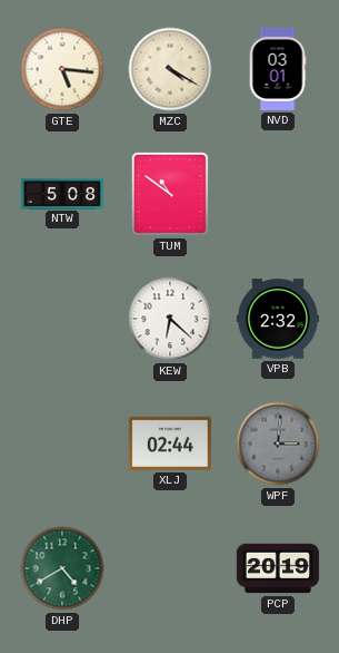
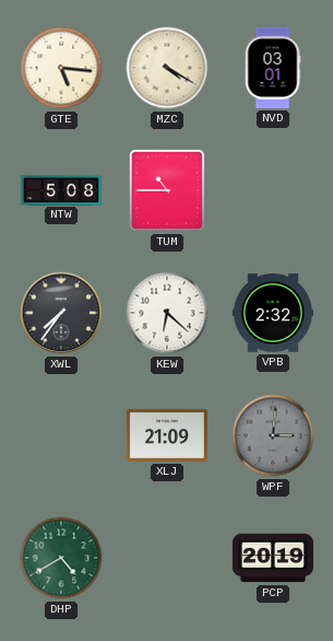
TUM: 10:51 -> 10:45 (167, 190)
XWL: none -> 7:36 (61, 313)
XLJ: 02:44 -> 21:09 (167, 435)
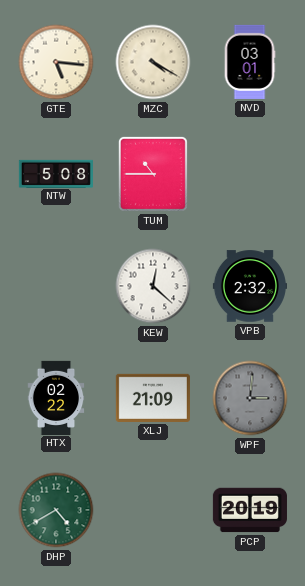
XWL: 7:36 -> none (61, 313)
KEW: 6:22 -> 12:22 (153, 286)
HTX: none -> 02:22 (56, 397)
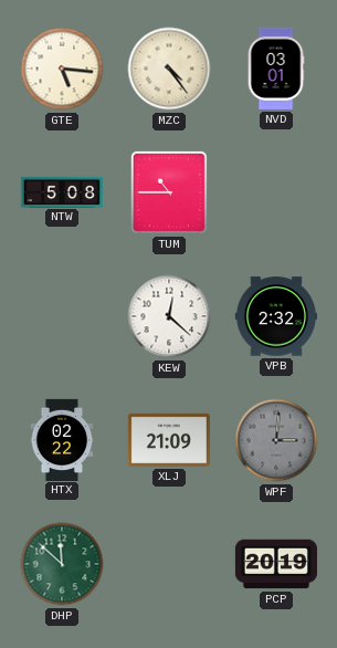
MZC: 4:20 -> 4:24 (169, 69)
DHP: 4:40 -> 11:52 (62, 564)
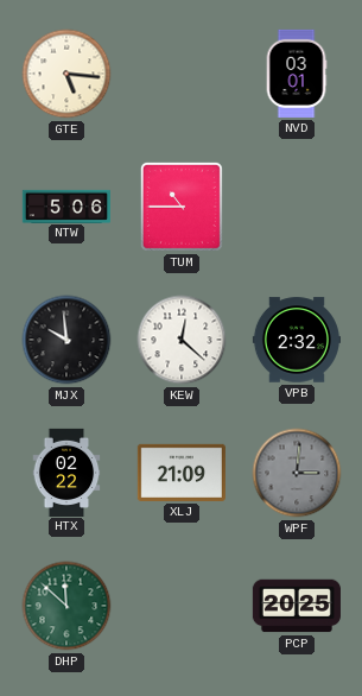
MZC: 4:24 -> none (169, 69)
NTW: 5:08 -> 5:06 (66, 205)
MJX: none -> 9:59 (66, 340)
PCP: 20:19 -> 20:25 (297, 606)
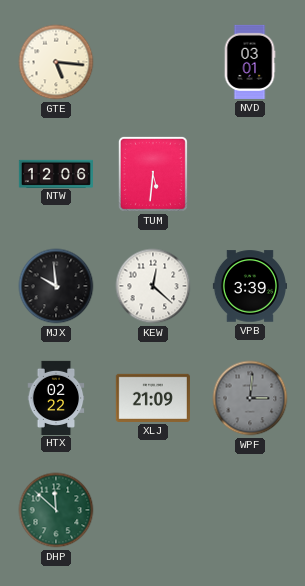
NTW: 5:06 -> 12:06 (56, 173)
TUM: 10:45 -> 5:31 (153, 174)
VPB: 2:32 -> 3:39 (250, 286)
PCP: 20:25 -> none (297, 606)
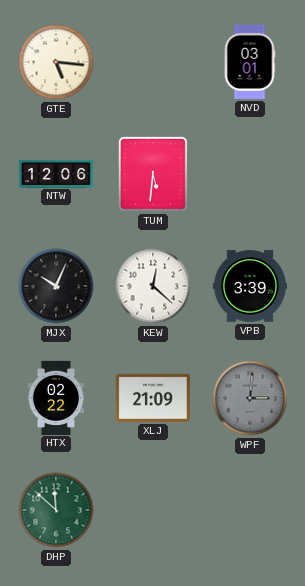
MJX: 9:59 -> 10:04 (56, 286)
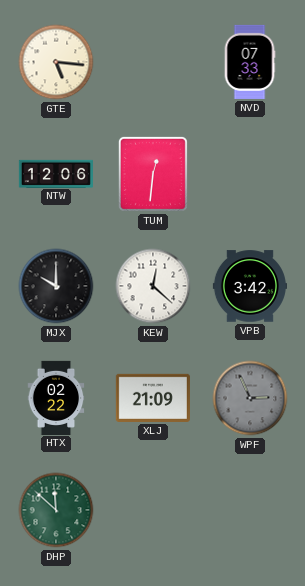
NVD: 03:01 -> 07:33 (250, 62)
TUM: 5:31 -> 12:31 (153, 174)
MJX: 10:04 -> 10:00 (56, 286)
VPB: 3:39 -> 3:42 (250, 286)
WPF: 3:01 -> 2:56 (250, 398)
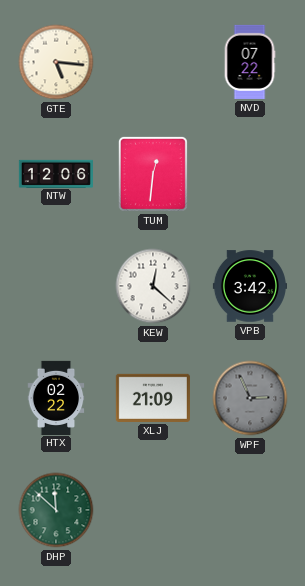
NVD: 07:33 -> 07:22 (250, 62)
MJX: 10:00 -> none (56, 286)
